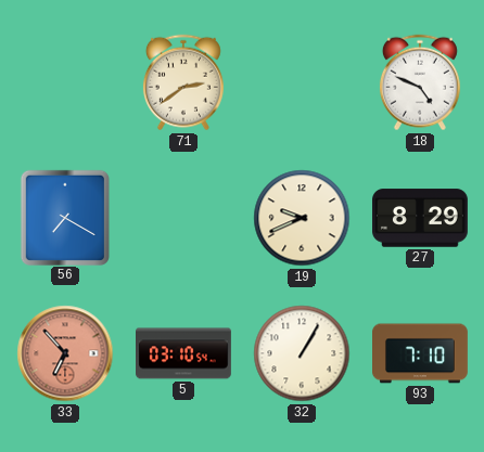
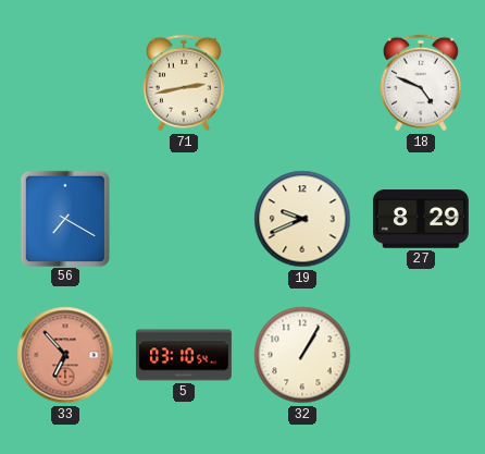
71: 2:39 -> 2:43 (184, 83)
93: 7:10 -> none (421, 353)
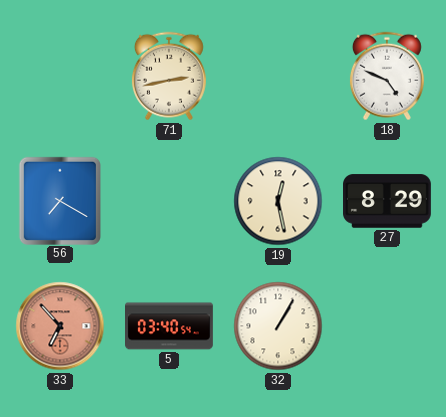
19: 9:41 -> 12:28 (278, 201)
5: 03:10 -> 03:40 (170, 326)
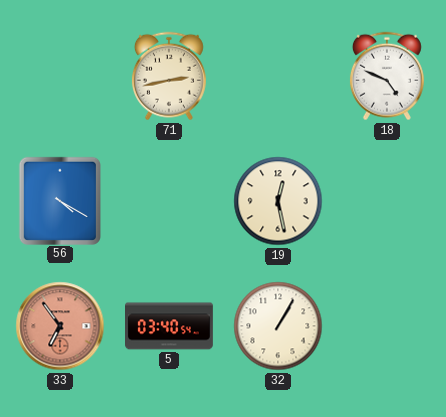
56: 7:20 -> 4:20 (60, 200)
27: 8:29 -> none (388, 201)
33: 6:53 -> 6:54 (60, 326)
